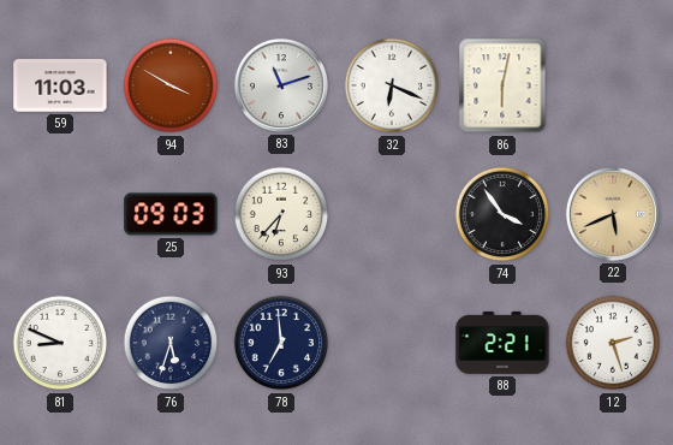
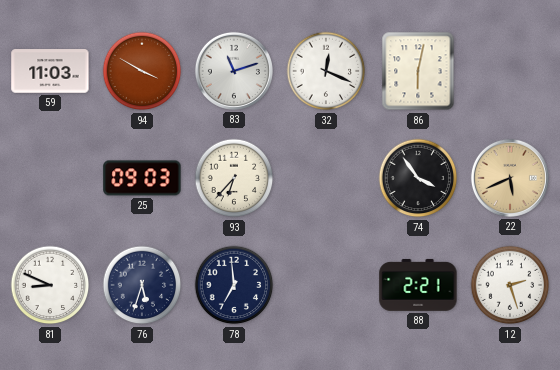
32: 6:19 -> 12:19 (326, 71)
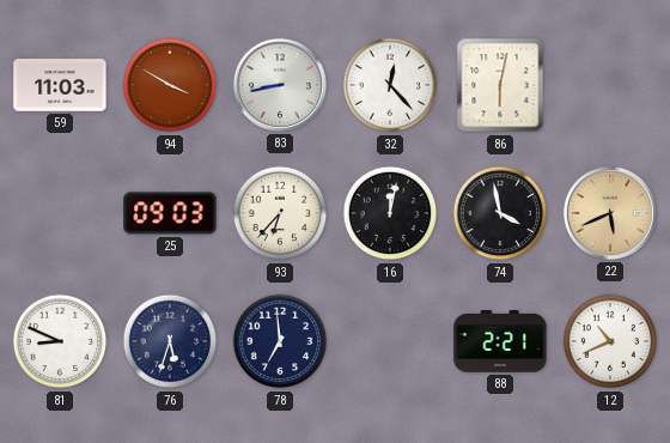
83: 11:12 -> 8:43 (280, 85)
32: 12:19 -> 12:23 (390, 85)
16: none -> 12:02 (390, 213)
74: 3:54 -> 3:58 (500, 213)
12: 2:27 -> 10:41 (610, 341)
